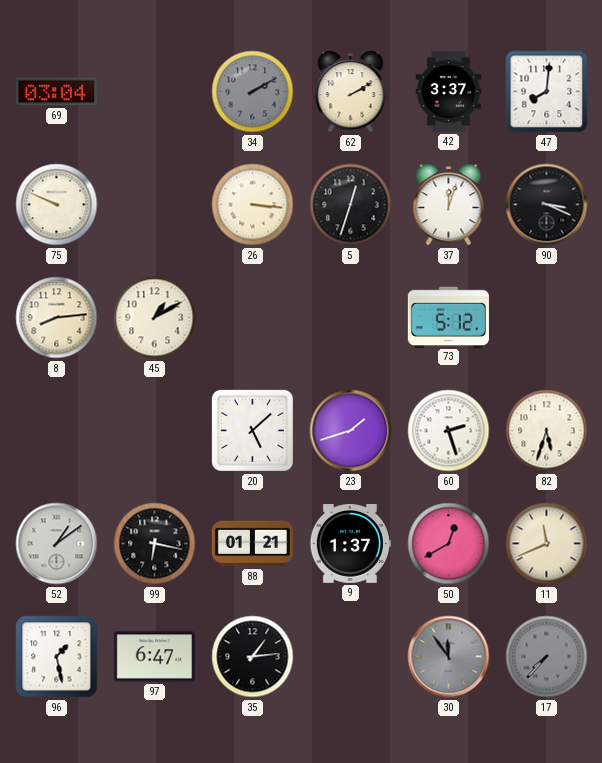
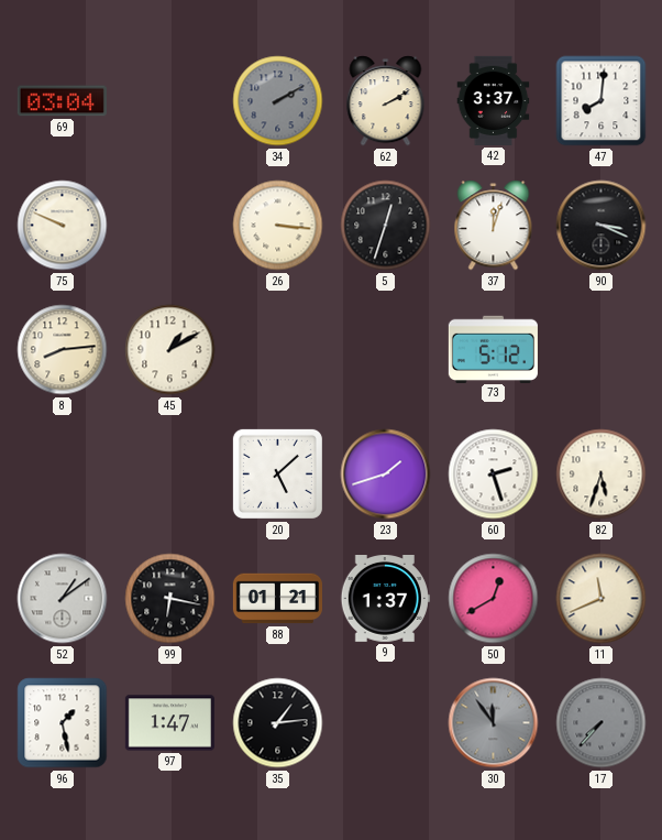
97: 6:47 -> 1:47 (169, 723)
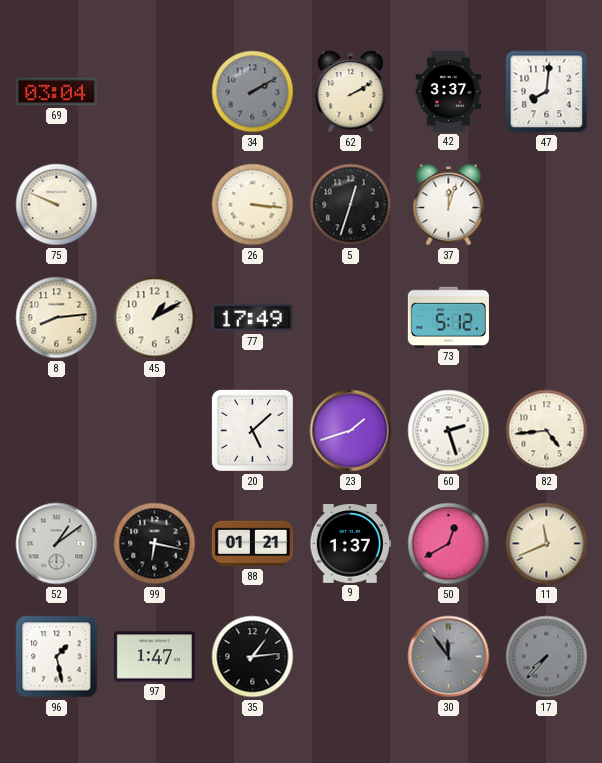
90: 3:19 -> none (602, 226)
77: none -> 17:49 (252, 318)
82: 5:33 -> 4:44 (547, 431)
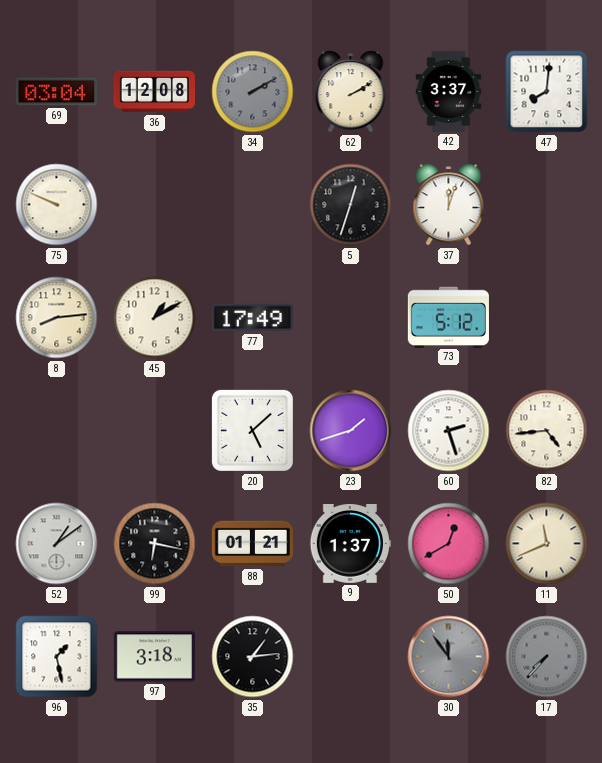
36: none -> 12:08 (154, 92)
26: 3:16 -> none (253, 205)
97: 1:47 -> 3:18 (154, 657)
